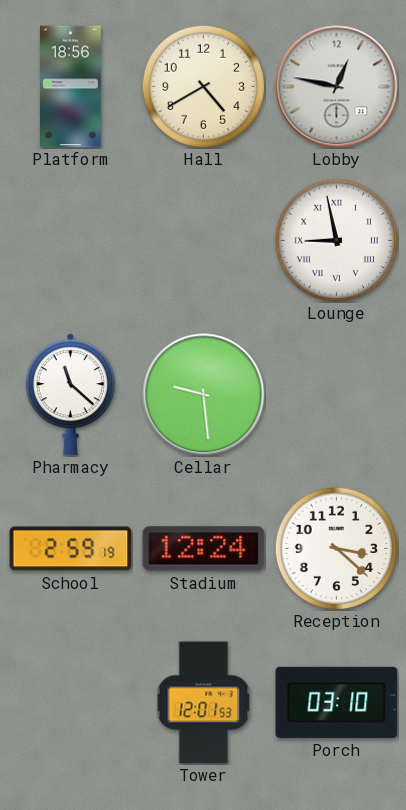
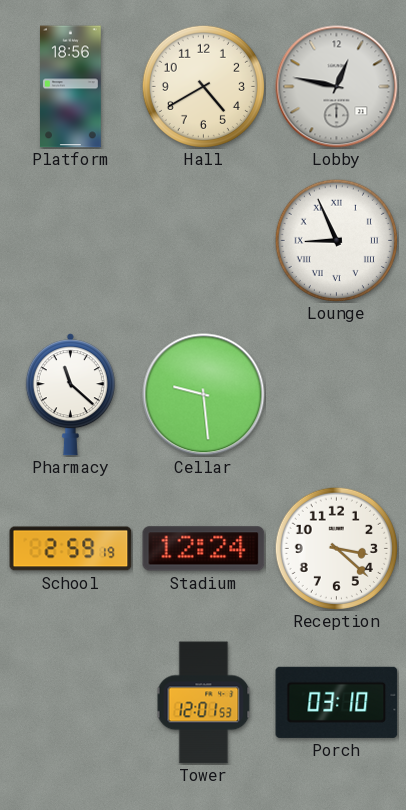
Lounge: 8:58 -> 8:56 (336, 240)
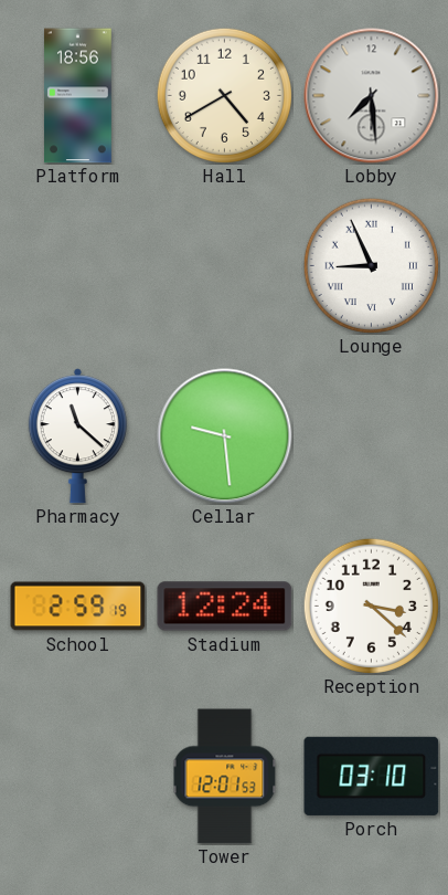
Lobby: 12:47 -> 7:29 (372, 96)
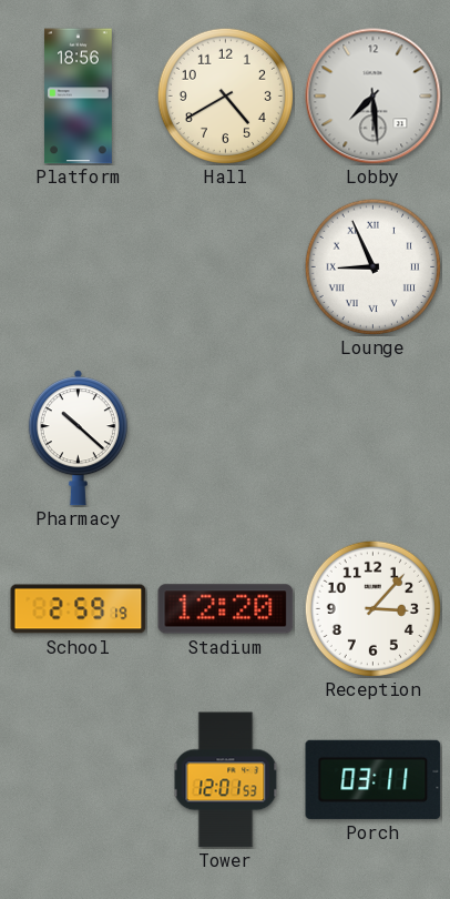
Pharmacy: 11:22 -> 10:22 (78, 438)
Cellar: 9:29 -> none (225, 436)
Stadium: 12:24 -> 12:20 (226, 609)
Reception: 3:22 -> 3:07 (372, 608)
Porch: 03:10 -> 03:11 (374, 779)
